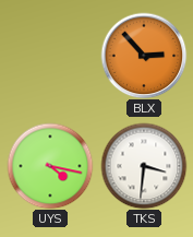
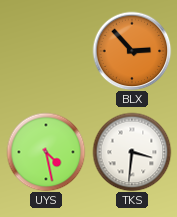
UYS: 4:17 -> 4:28 (46, 152)
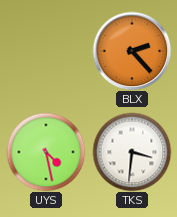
BLX: 2:53 -> 2:23 (132, 51)
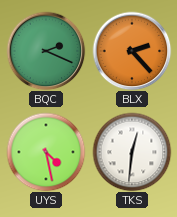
BQC: none -> 2:19 (46, 51)
TKS: 3:31 -> 12:31 (132, 152)
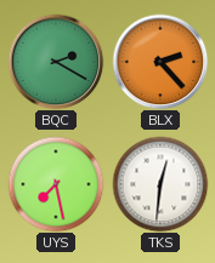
BQC: 2:19 -> 2:20 (56, 62)
UYS: 4:28 -> 7:28 (56, 184)
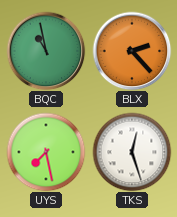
BQC: 2:20 -> 10:58 (46, 51)
TKS: 12:31 -> 12:27 (132, 152)
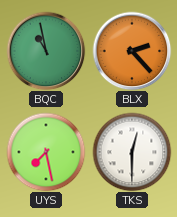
TKS: 12:27 -> 12:30 (132, 152)
